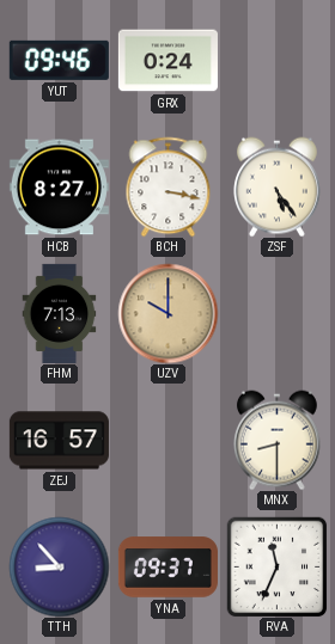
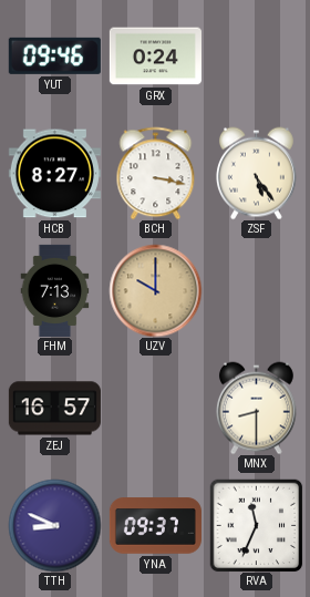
TTH: 8:53 -> 8:49 (54, 525)
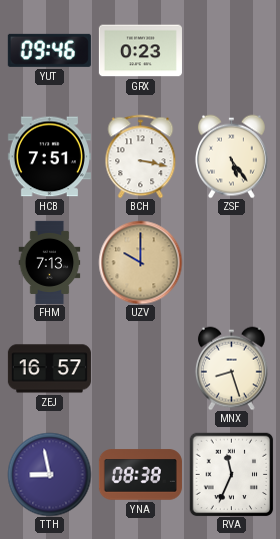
GRX: 0:24 -> 0:23 (140, 51)
HCB: 8:27 -> 7:51 (49, 157)
MNX: 8:30 -> 8:27 (231, 368)
TTH: 8:49 -> 8:58 (49, 474)
YNA: 09:37 -> 08:38 (140, 475)
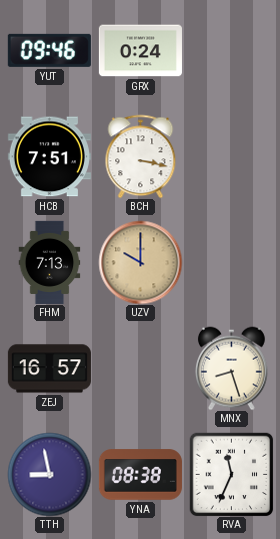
GRX: 0:23 -> 0:24 (140, 51)
ZSF: 5:24 -> none (231, 156)
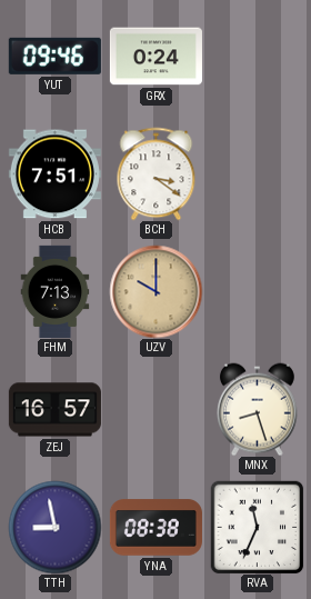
BCH: 3:17 -> 3:21 (157, 173)
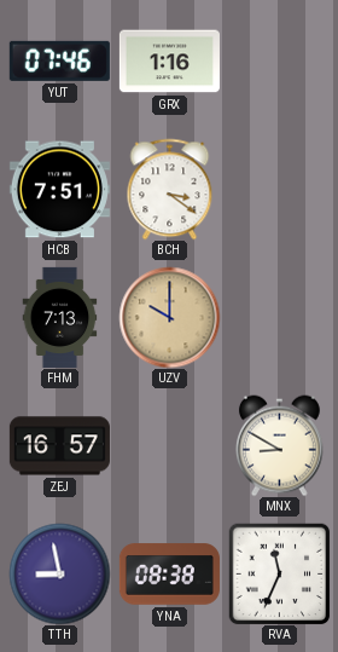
YUT: 09:46 -> 07:46 (59, 60)
GRX: 0:24 -> 1:16 (169, 62)
MNX: 8:27 -> 8:50 (279, 445)
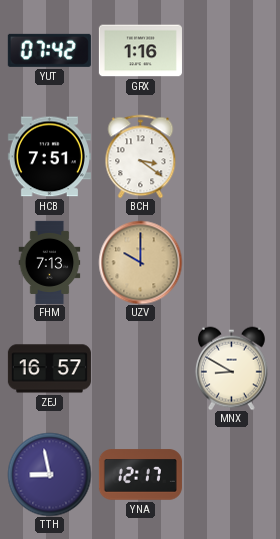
YUT: 07:46 -> 07:42 (49, 50)
YNA: 08:38 -> 12:17 (140, 475)
RVA: 11:34 -> none (279, 573)
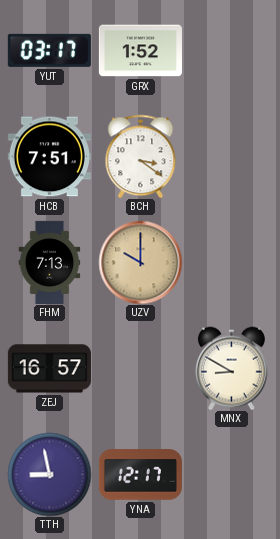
YUT: 07:42 -> 03:17 (49, 50)
GRX: 1:16 -> 1:52 (140, 51)
